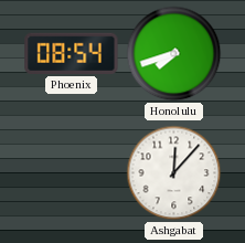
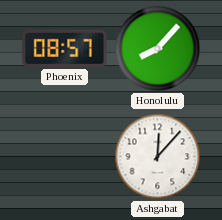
Phoenix: 08:54 -> 08:57 (65, 48)
Honolulu: 7:42 -> 8:07 (158, 49)
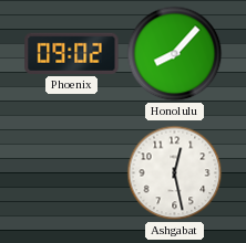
Phoenix: 08:57 -> 09:02 (72, 53)
Ashgabat: 12:07 -> 12:28 (175, 173)
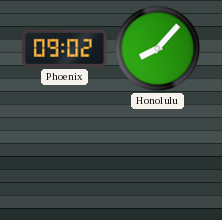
Ashgabat: 12:28 -> none (175, 173)
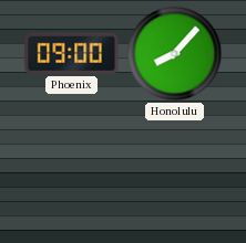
Phoenix: 09:02 -> 09:00 (72, 53)
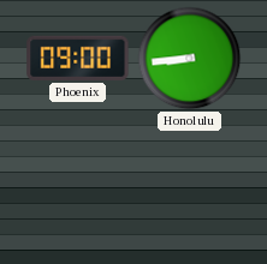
Honolulu: 8:07 -> 8:44 (190, 59)
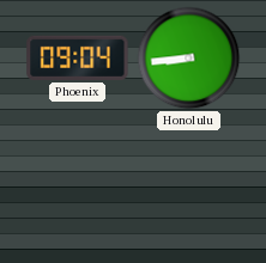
Phoenix: 09:00 -> 09:04 (78, 57)
